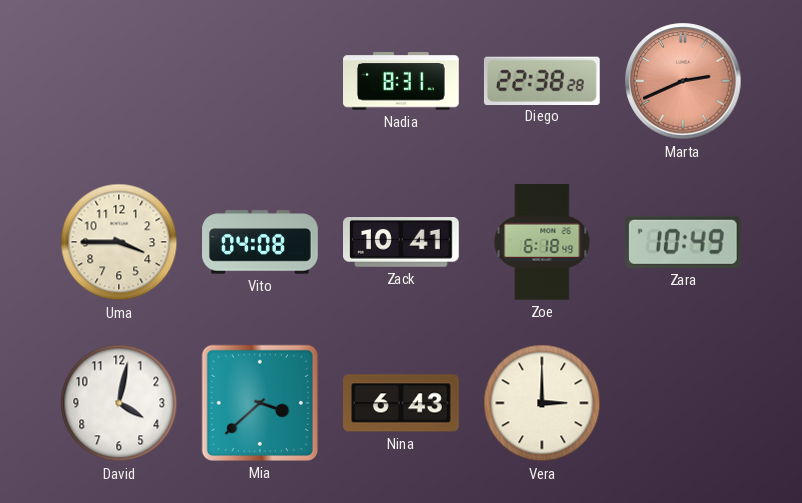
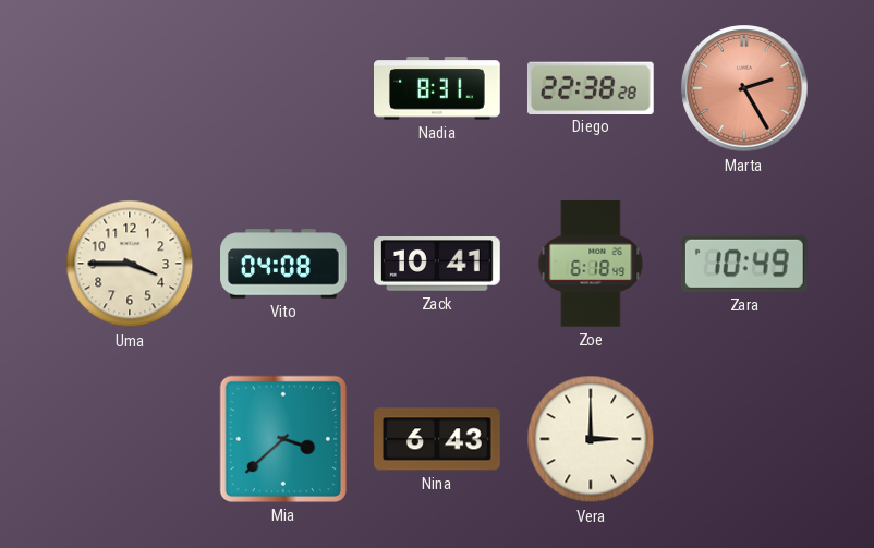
Marta: 2:41 -> 2:25 (744, 88)
David: 4:02 -> none (119, 403)
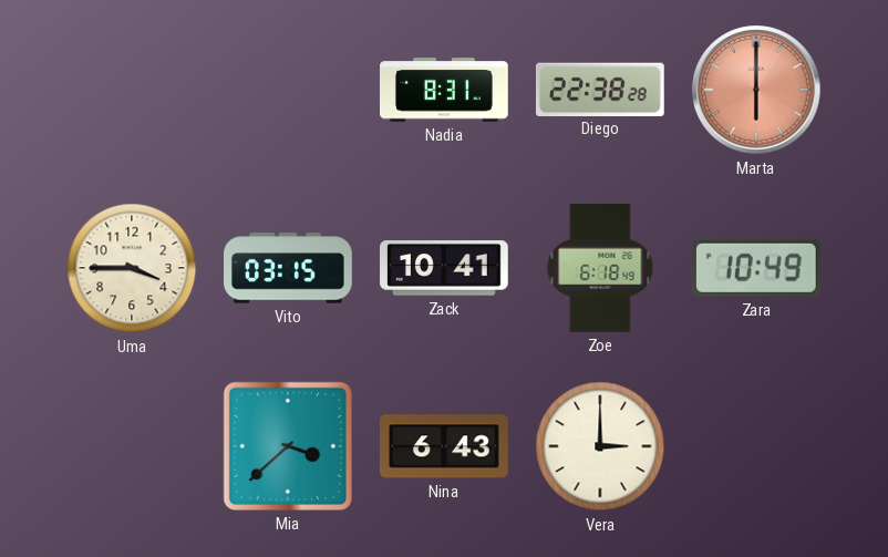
Marta: 2:25 -> 6:00 (756, 90)
Vito: 04:08 -> 03:15 (288, 268)
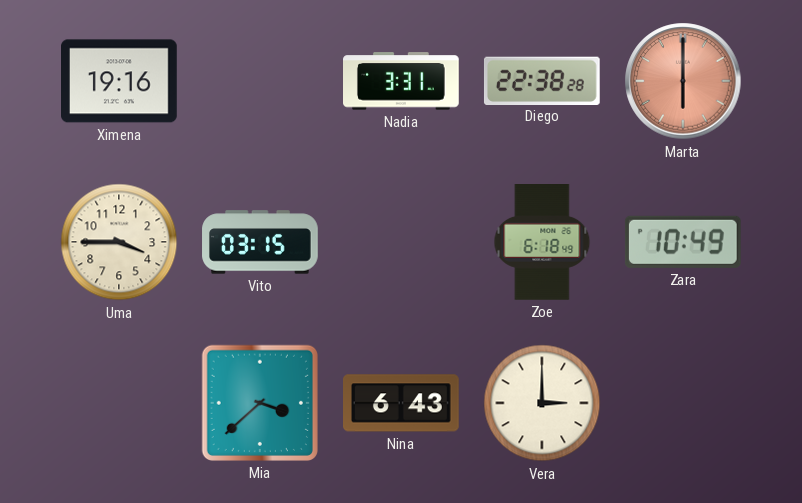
Ximena: none -> 19:16 (120, 81)
Nadia: 8:31 -> 3:31 (402, 81)
Zack: 10:41 -> none (445, 268)
